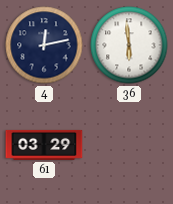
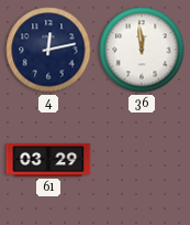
36: 5:59 -> 11:59 (142, 50)
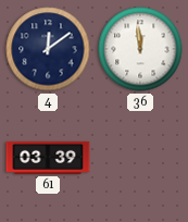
4: 12:13 -> 12:09 (48, 49)
61: 03:29 -> 03:39 (48, 158)
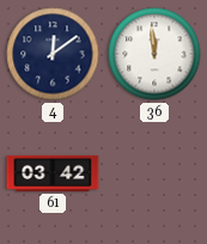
61: 03:39 -> 03:42 (53, 173)
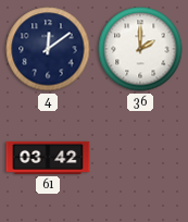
36: 11:59 -> 2:00 (140, 49)
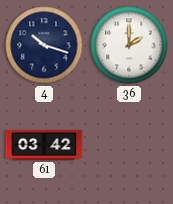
4: 12:09 -> 10:18 (44, 45)
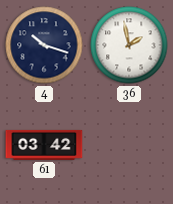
36: 2:00 -> 1:58 (129, 45)
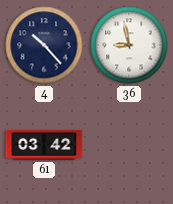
4: 10:18 -> 10:23 (44, 45)
36: 1:58 -> 8:58 (129, 45)
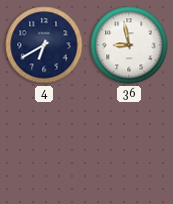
4: 10:23 -> 6:40 (44, 45)
61: 03:42 -> none (44, 145)
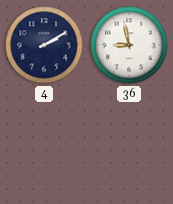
4: 6:40 -> 2:10 (44, 45)
